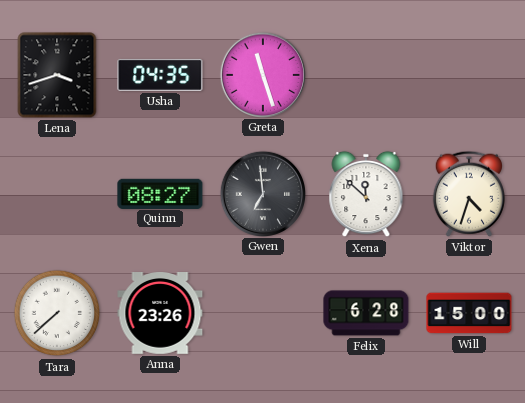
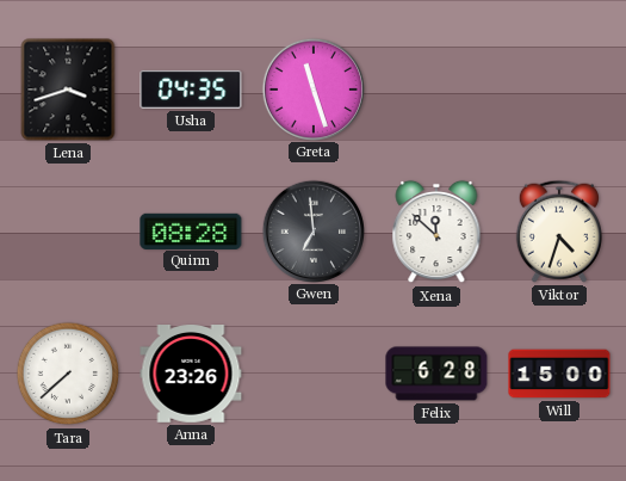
Quinn: 08:27 -> 08:28 (191, 230)
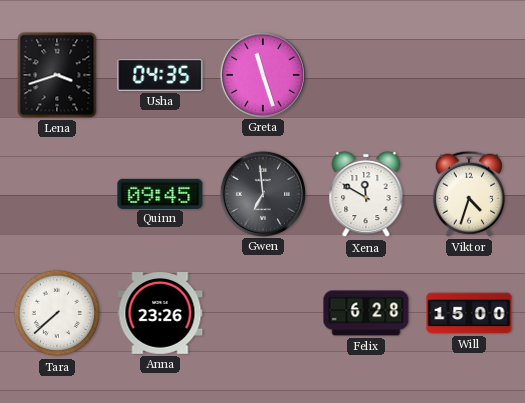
Quinn: 08:28 -> 09:45 (160, 193)
Xena: 11:52 -> 11:50 (366, 194)
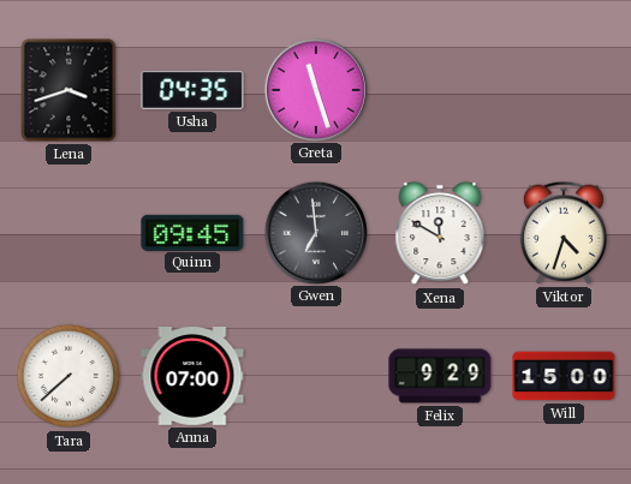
Anna: 23:26 -> 07:00 (192, 377)
Felix: 6:28 -> 9:29 (440, 376)
